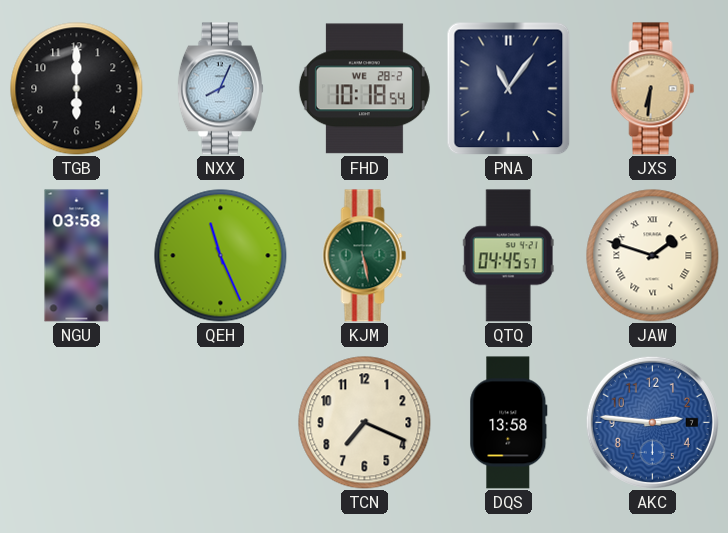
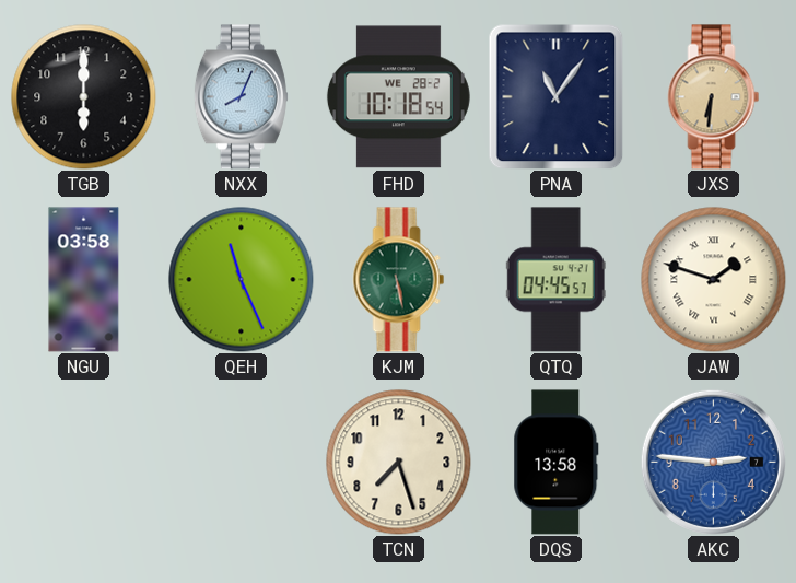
TCN: 7:19 -> 7:27 (399, 463)
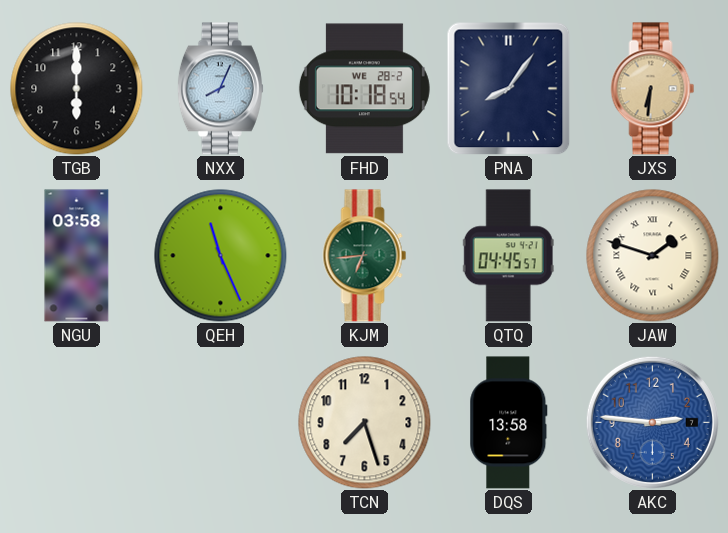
PNA: 11:06 -> 8:06 (509, 88)
KJM: 5:28 -> 6:44 (365, 256)
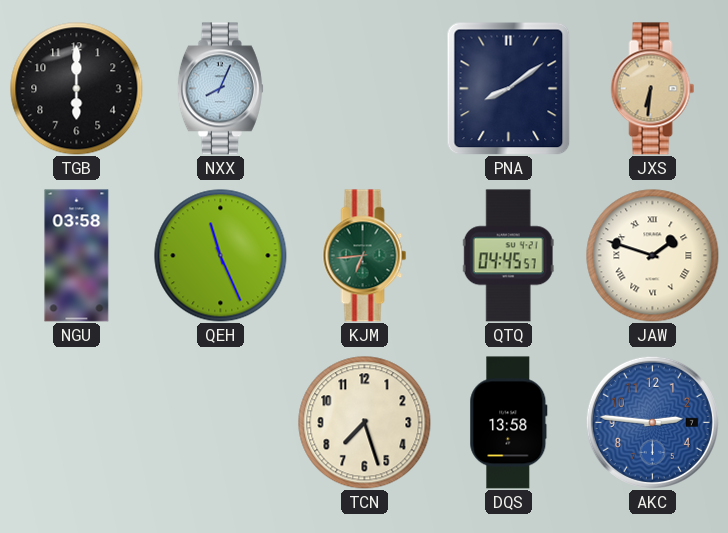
FHD: 10:18 -> none (364, 89)
PNA: 8:06 -> 8:09 (509, 88)
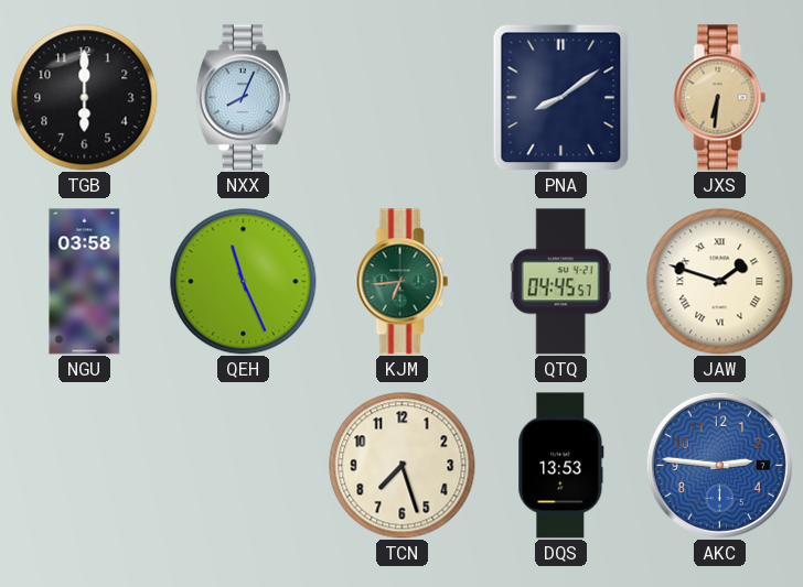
DQS: 13:58 -> 13:53 (561, 466)
